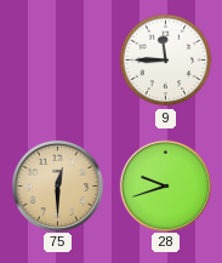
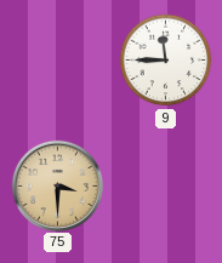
75: 12:30 -> 3:30 (57, 185)
28: 9:42 -> none (165, 185)
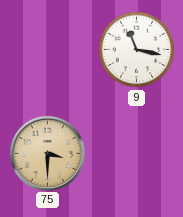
9: 11:45 -> 11:17 (137, 50)
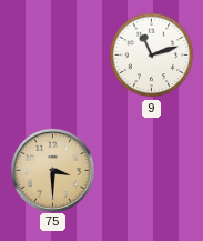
9: 11:17 -> 11:12 (152, 56)
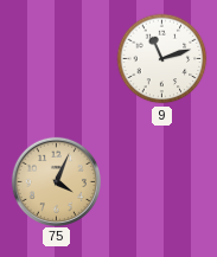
75: 3:30 -> 4:04 (56, 181)
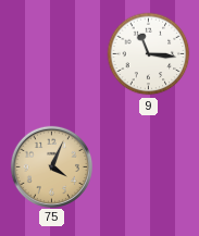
9: 11:12 -> 11:16 (149, 54)
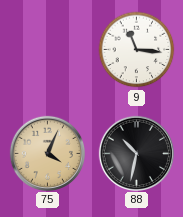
88: none -> 10:32 (136, 153)
